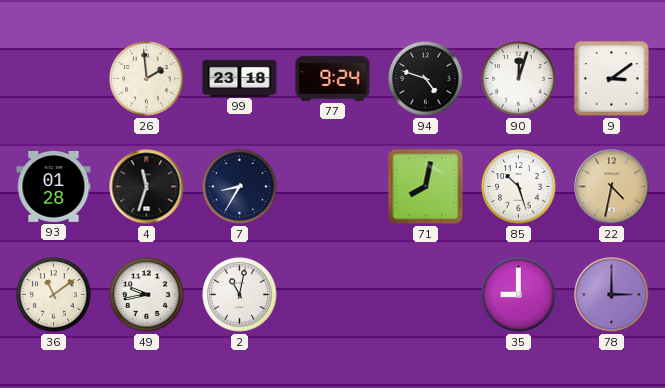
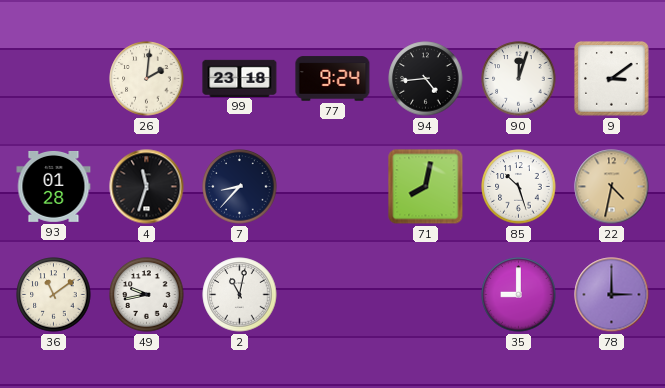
26: 1:59 -> 2:01 (147, 79)
94: 4:48 -> 4:44 (426, 79)
7: 8:35 -> 8:37 (240, 187)
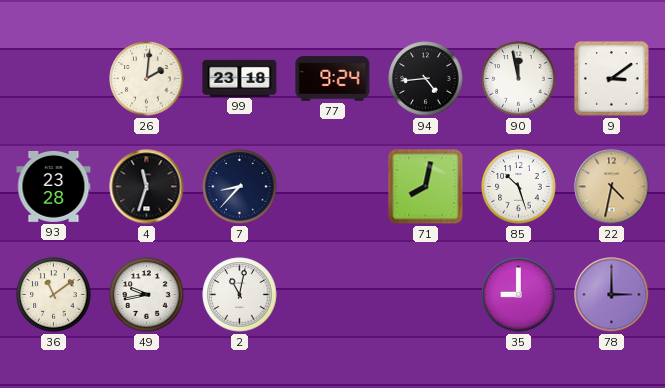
90: 12:03 -> 11:58 (519, 79)
93: 01:28 -> 23:28 (54, 186)
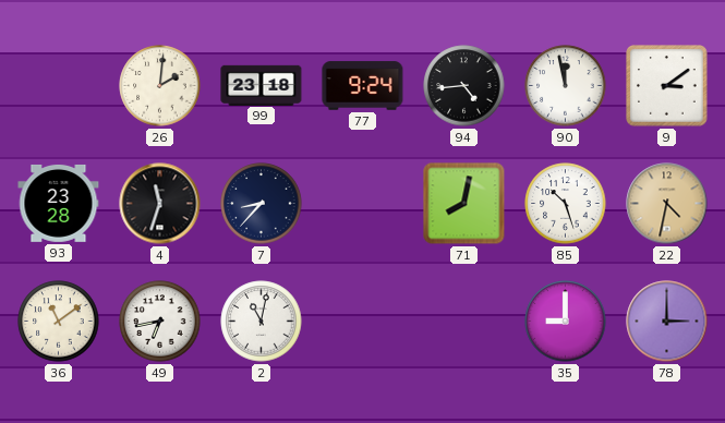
49: 9:43 -> 6:43 (160, 322)
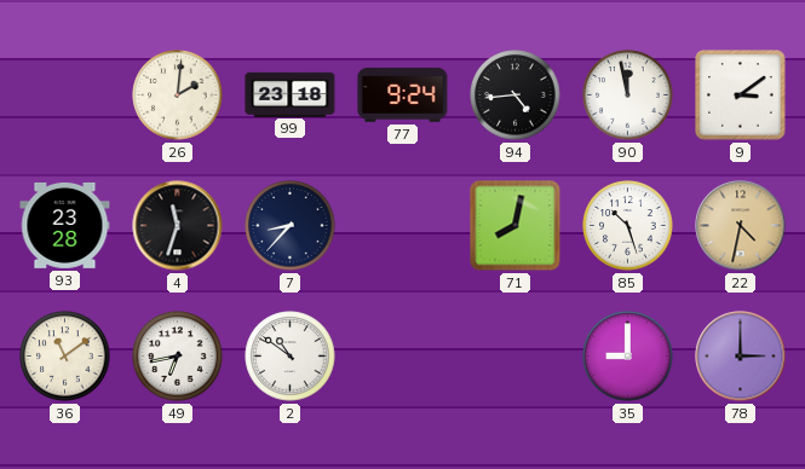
2: 11:02 -> 10:51 (291, 357)
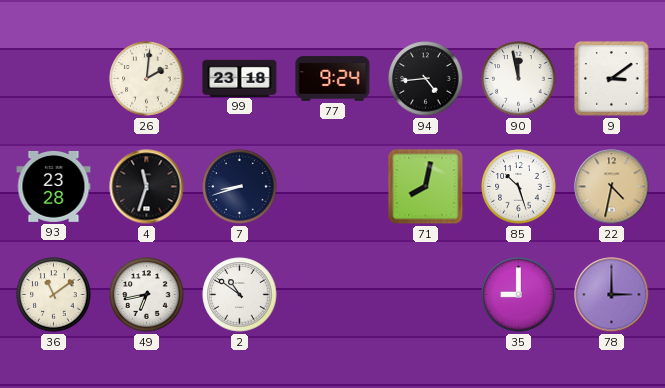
7: 8:37 -> 8:42 (240, 187)
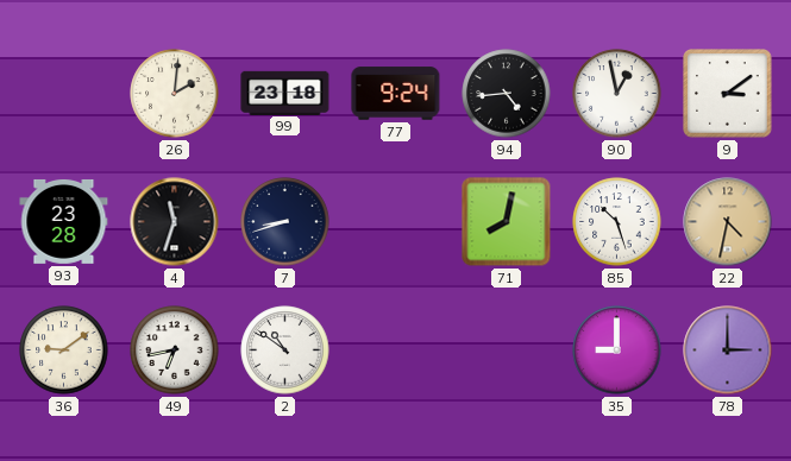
90: 11:58 -> 12:58 (617, 94)
36: 11:09 -> 9:09 (64, 351)
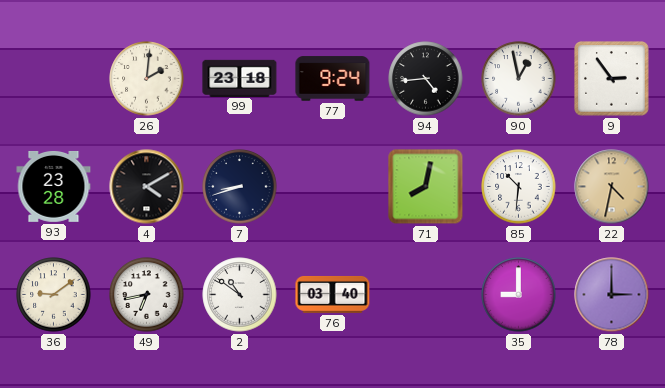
9: 3:09 -> 2:54 (612, 79)
4: 11:33 -> 4:10 (147, 187)
85: 10:27 -> 10:31 (519, 187)
76: none -> 03:40 (333, 294)
